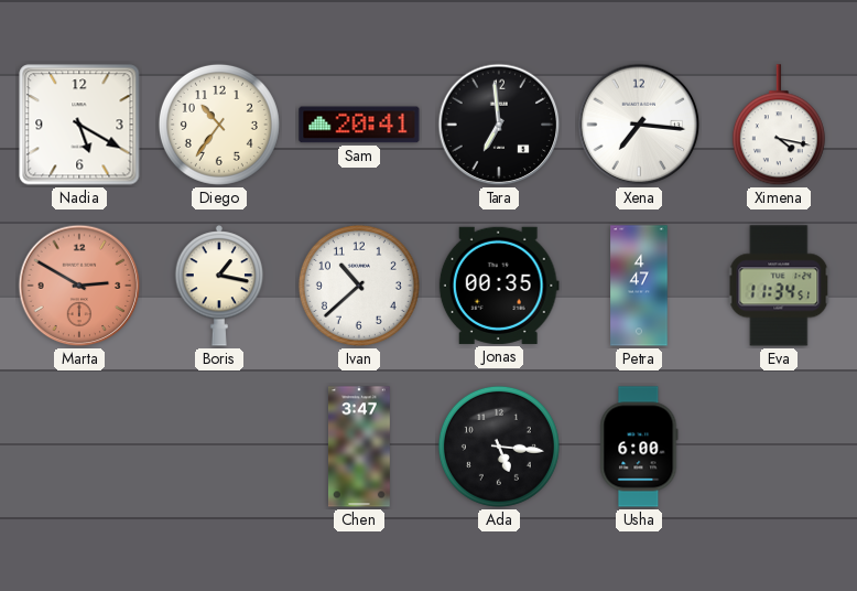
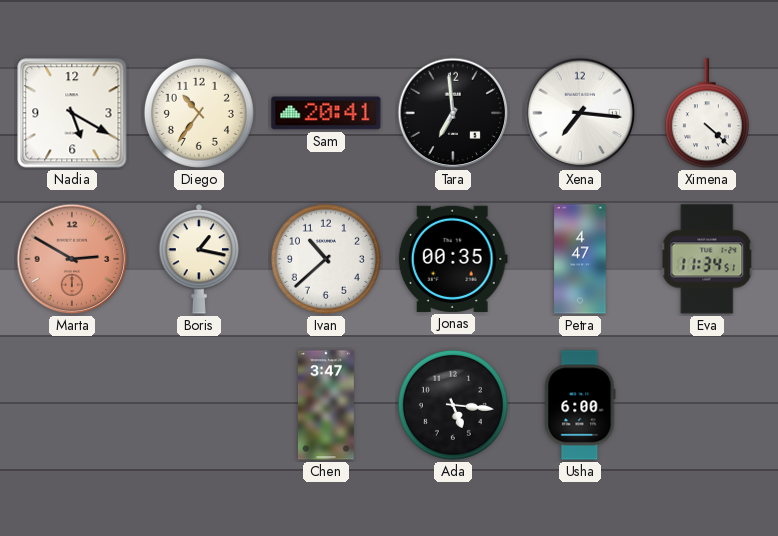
Ximena: 4:17 -> 4:22 (707, 114)
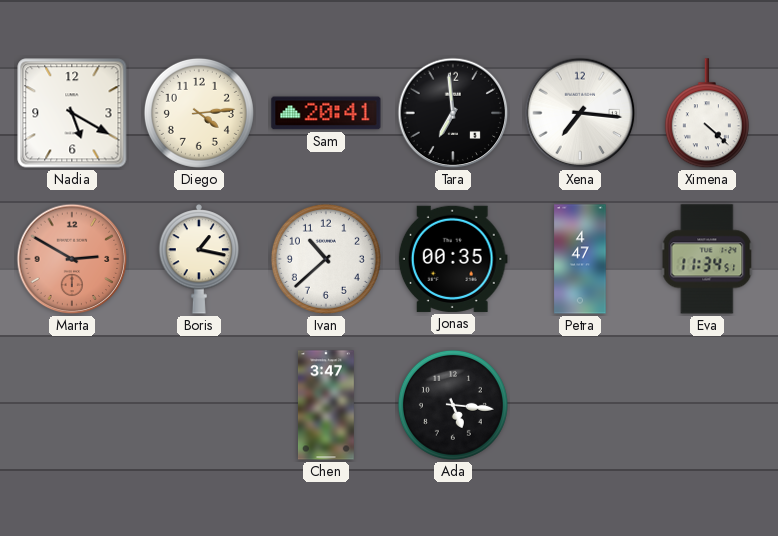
Diego: 10:36 -> 4:14 (199, 113)
Usha: 6:00 -> none (580, 405)
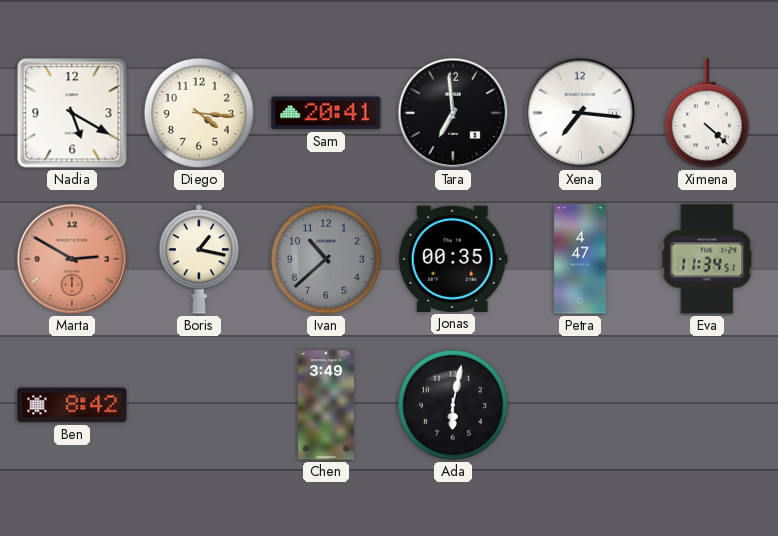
Diego: 4:14 -> 4:16 (199, 113)
Ivan dial: white -> grey (326, 259)
Ben: none -> 8:42 (72, 405)
Chen: 3:47 -> 3:49 (326, 405)
Ada: 5:16 -> 6:02 (453, 405)
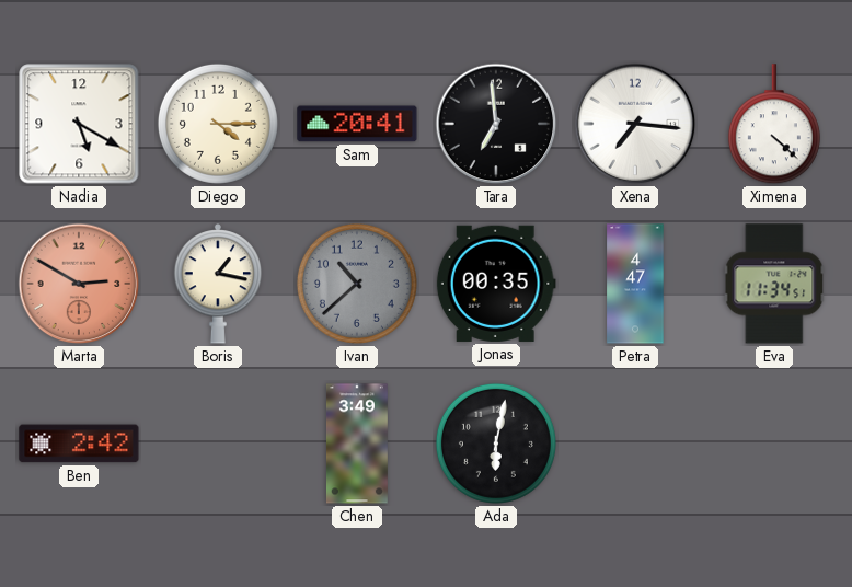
Diego: 4:16 -> 4:15 (218, 124)
Ben: 8:42 -> 2:42 (79, 444)
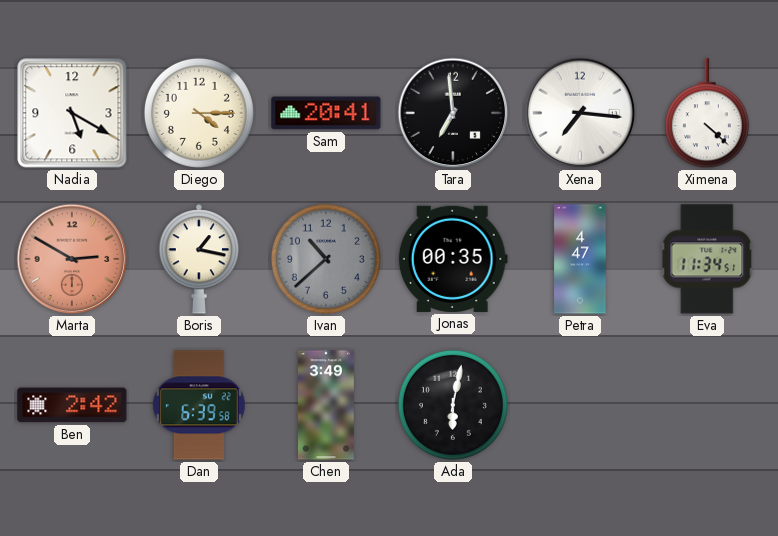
Dan: none -> 6:39 (199, 405)
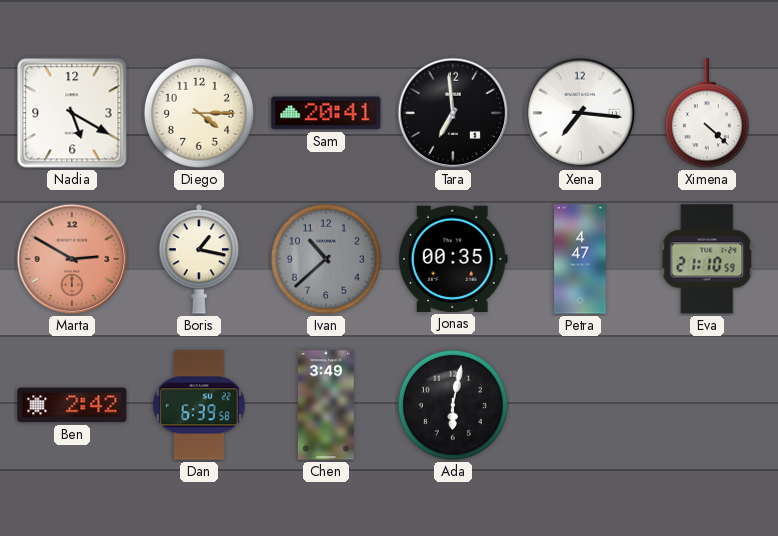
Eva: 11:34 -> 21:10 (707, 259)
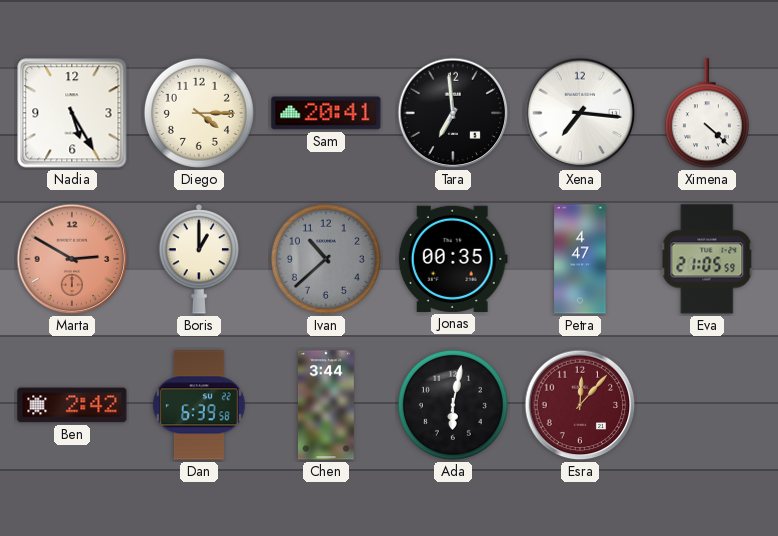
Nadia: 5:20 -> 5:25 (72, 113)
Boris: 1:17 -> 1:00 (199, 260)
Eva: 21:10 -> 21:05 (707, 259)
Chen: 3:49 -> 3:44 (326, 405)
Esra: none -> 12:07 (580, 405)
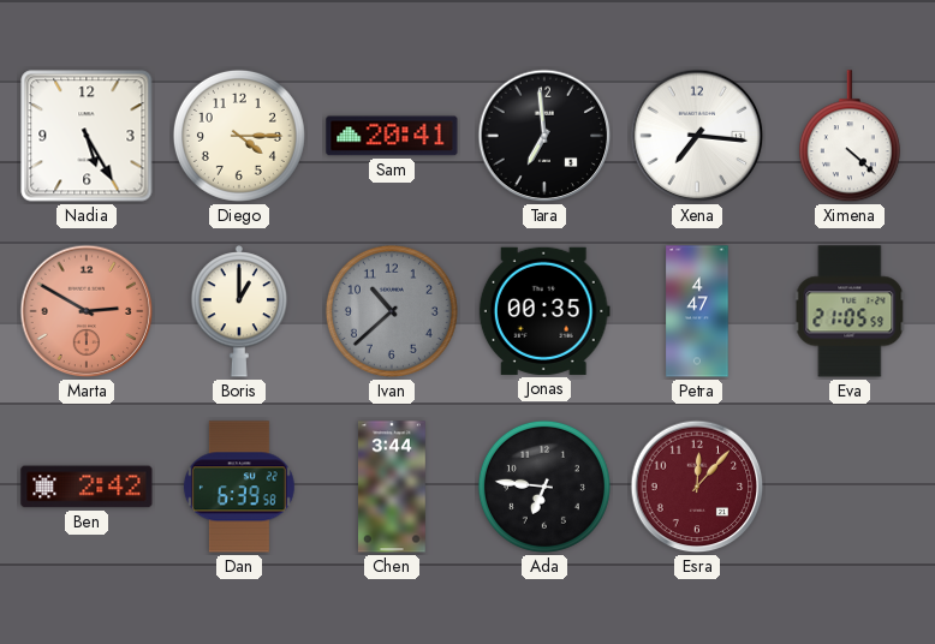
Ada: 6:02 -> 6:46 (544, 487)
